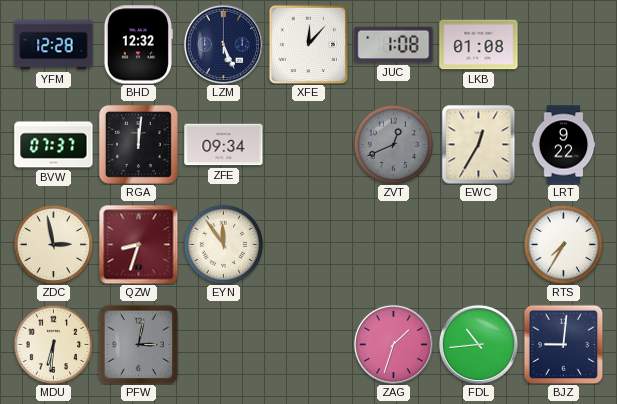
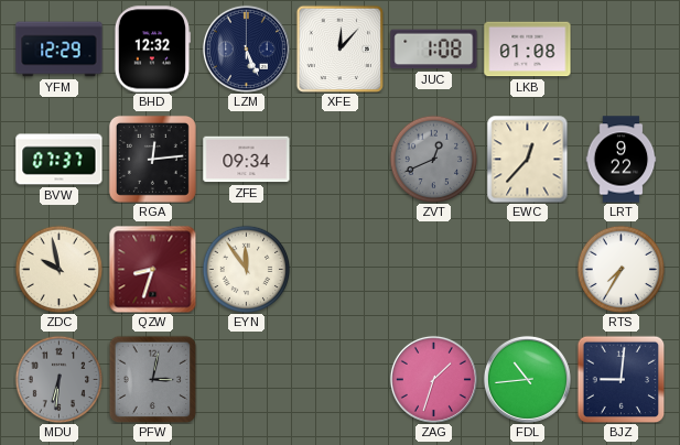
YFM: 12:28 -> 12:29 (60, 50)
RGA: 12:01 -> 12:14 (152, 159)
EWC: 12:35 -> 12:37 (528, 160)
ZDC: 2:58 -> 9:58 (58, 269)
MDU dial: cream -> grey (58, 379)
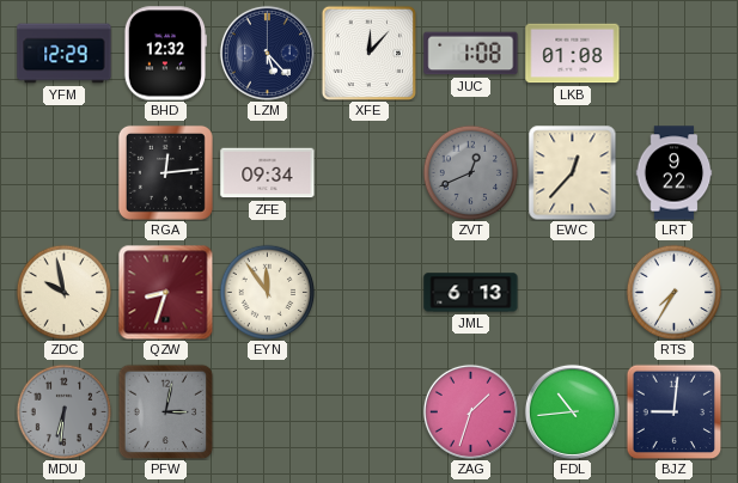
LZM: 5:26 -> 5:23 (267, 53)
BVW: 07:37 -> none (60, 160)
JML: none -> 6:13 (471, 293)
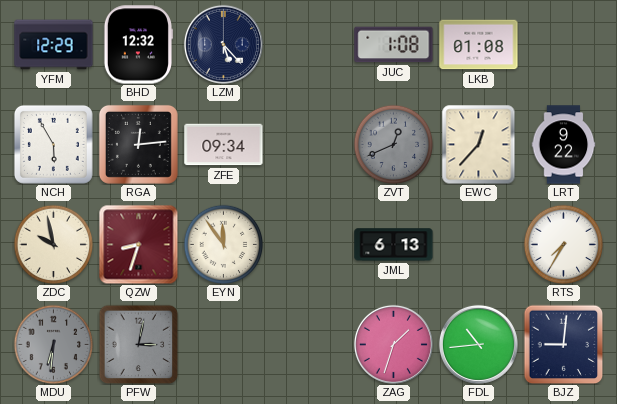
XFE: 12:07 -> none (368, 53)
NCH: none -> 5:55 (53, 144)
